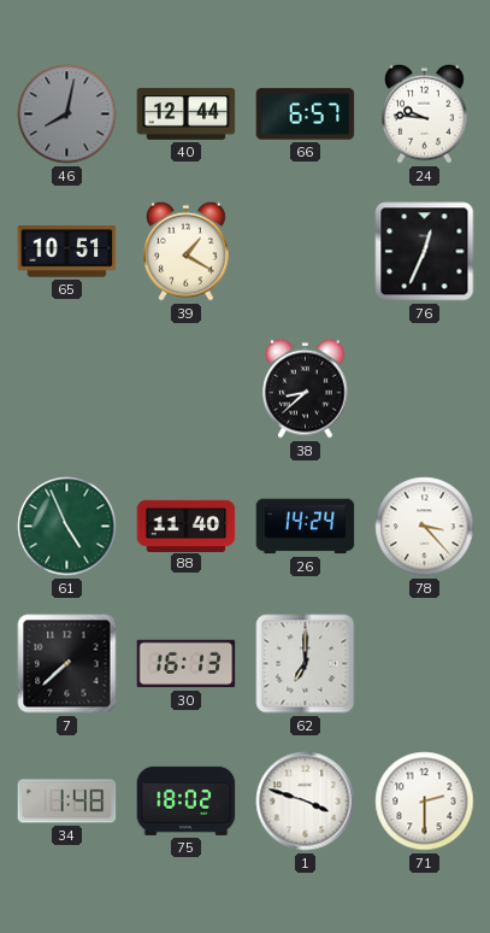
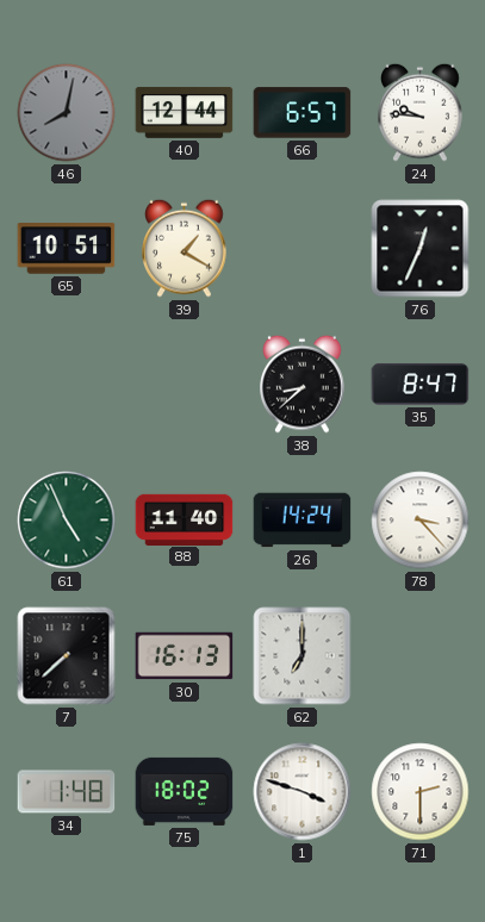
35: none -> 8:47 (421, 385)
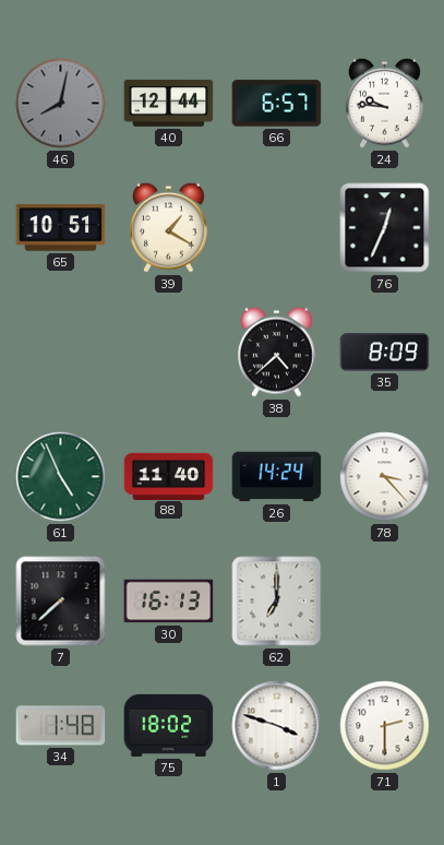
38: 8:38 -> 4:38 (277, 352)
35: 8:47 -> 8:09 (385, 353)
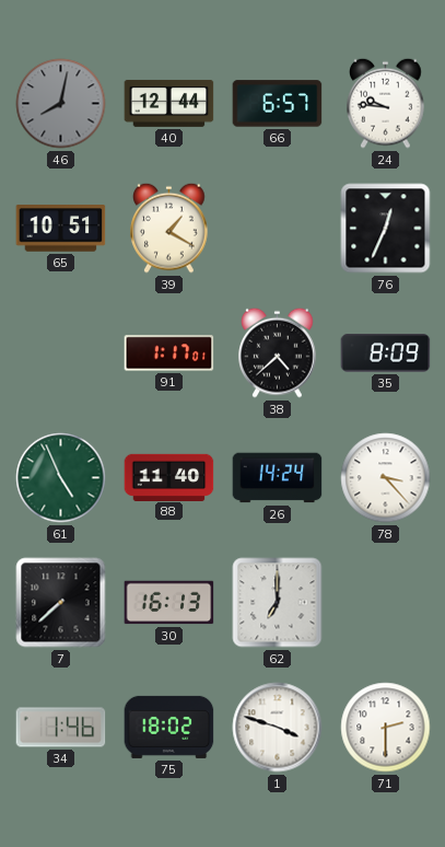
91: none -> 1:17 (169, 353)
34: 1:48 -> 1:46 (61, 728)
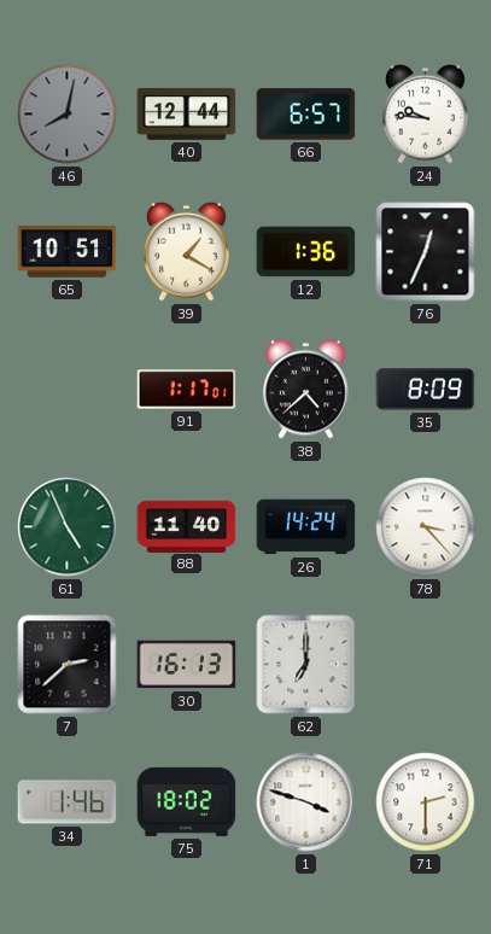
12: none -> 1:36 (306, 252)
7: 7:38 -> 2:38 (68, 665)
